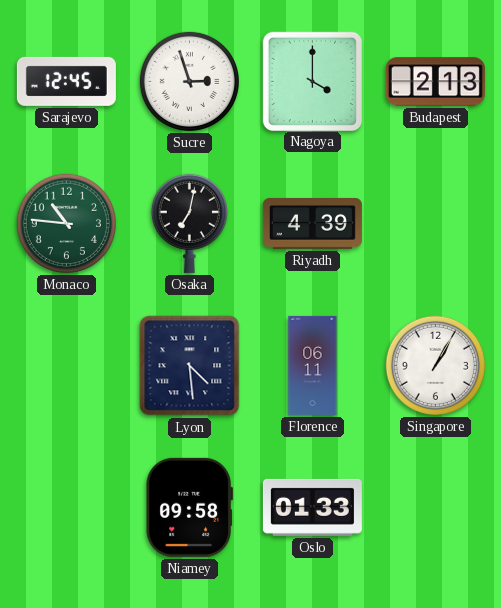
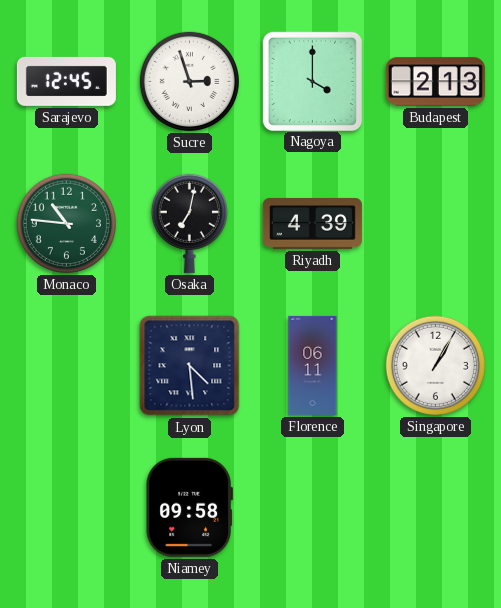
Oslo: 01:33 -> none (312, 507)
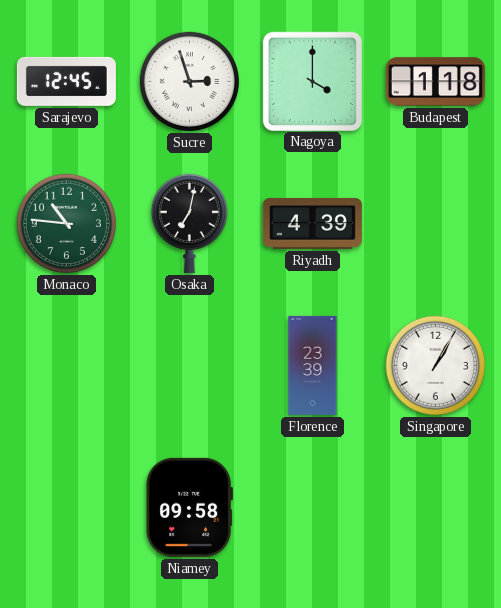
Budapest: 2:13 -> 1:18 (435, 82)
Lyon: 4:29 -> none (190, 366)
Florence: 06:11 -> 23:39 (313, 365)
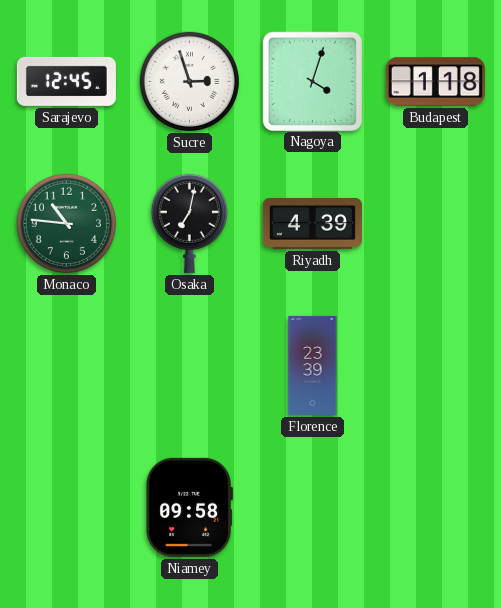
Nagoya: 4:00 -> 4:03 (312, 81)
Singapore: 1:05 -> none (435, 365)
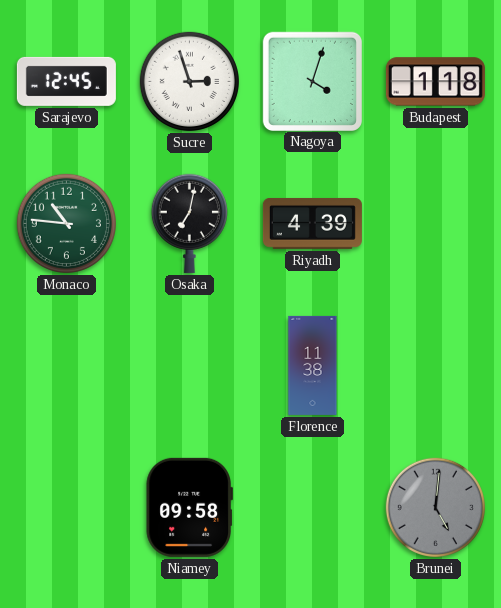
Florence: 23:39 -> 11:38 (313, 365)
Brunei: none -> 5:01 (435, 507)
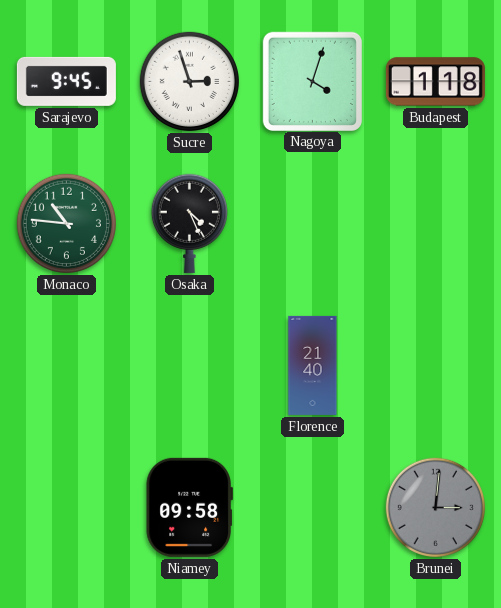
Sarajevo: 12:45 -> 9:45 (66, 81)
Osaka: 7:02 -> 4:26 (189, 223)
Riyadh: 4:39 -> none (312, 223)
Florence: 11:38 -> 21:40 (313, 365)
Brunei: 5:01 -> 3:01 (435, 507)
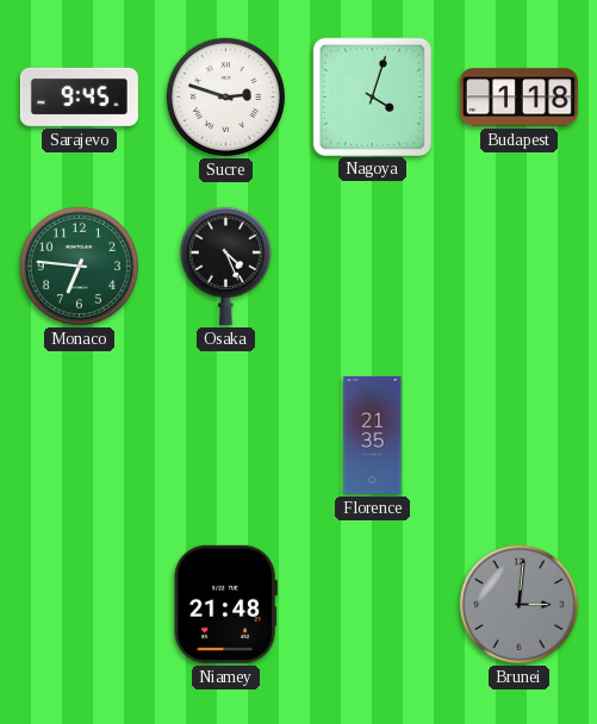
Sucre: 2:57 -> 2:48 (225, 96)
Monaco: 10:46 -> 6:46 (79, 266)
Florence: 21:40 -> 21:35 (373, 435)
Niamey: 09:58 -> 21:48 (225, 604)
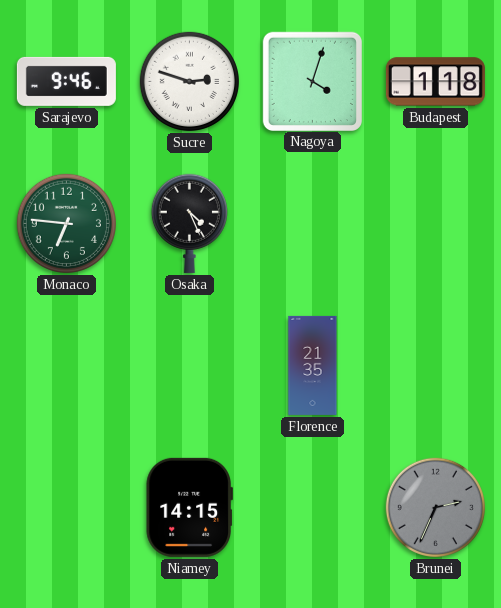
Sarajevo: 9:45 -> 9:46 (66, 81)
Niamey: 21:48 -> 14:15 (189, 507)
Brunei: 3:01 -> 2:34 (435, 507)
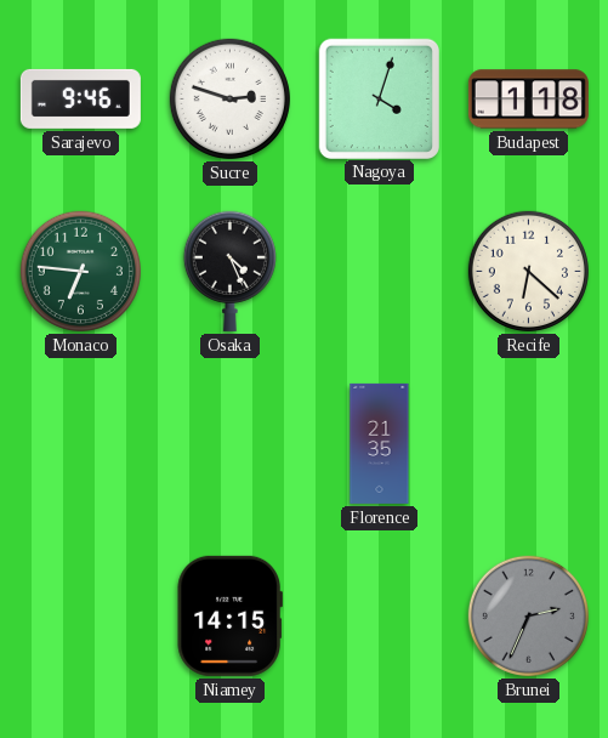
Recife: none -> 6:22 (528, 271)
